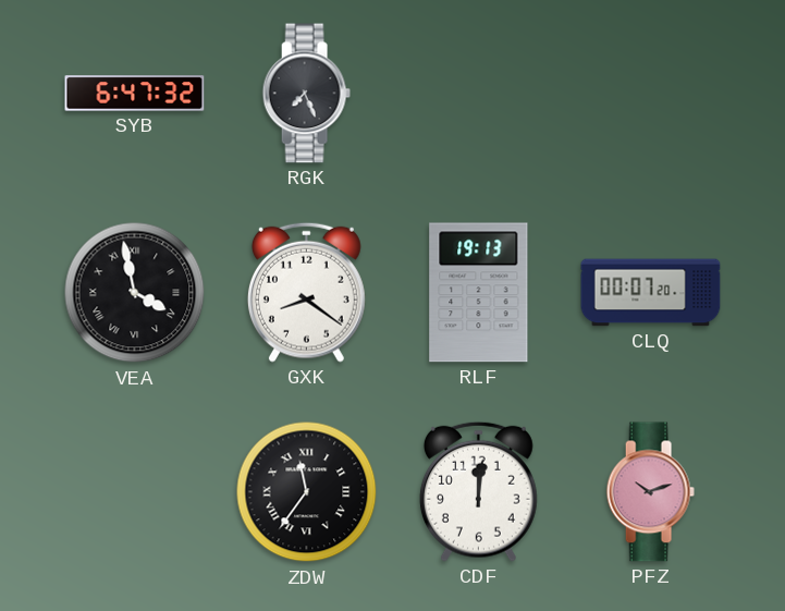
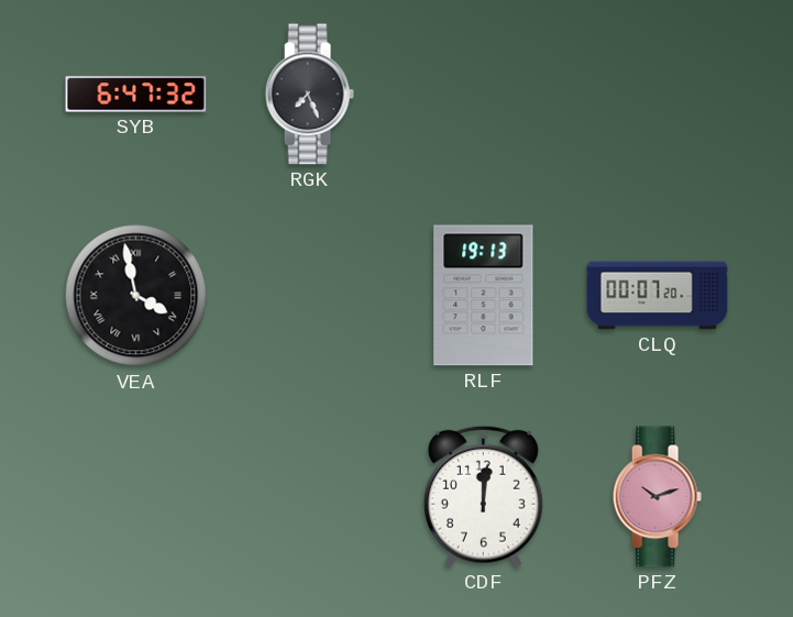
GXK: 8:21 -> none (306, 292)
ZDW: 11:36 -> none (307, 492)
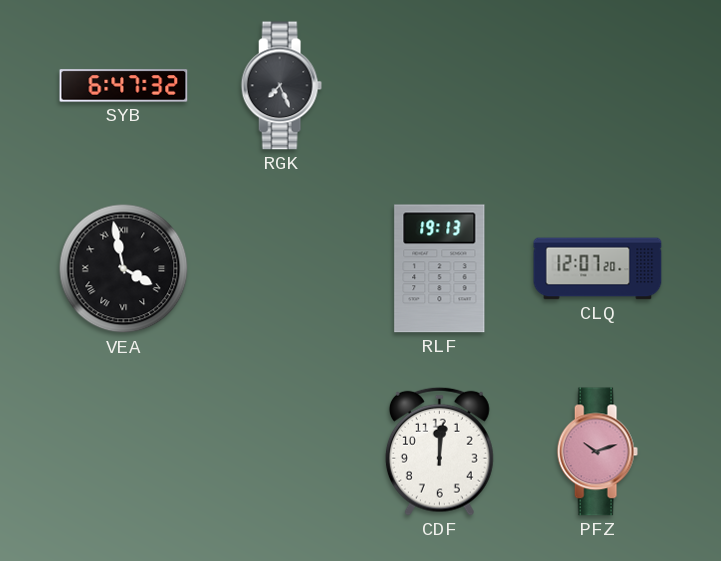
CLQ: 00:07 -> 12:07 (598, 269)
